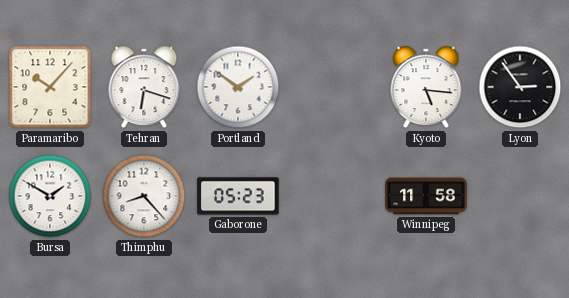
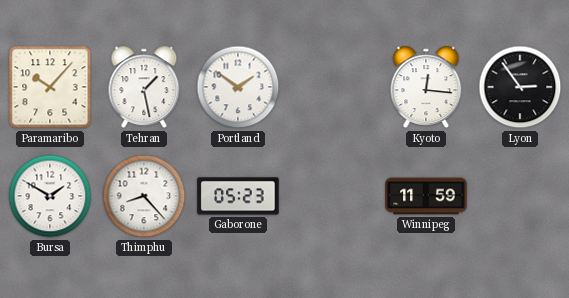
Tehran: 6:18 -> 1:28 (144, 87)
Kyoto: 5:16 -> 12:16 (426, 87)
Winnipeg: 11:58 -> 11:59 (426, 196)
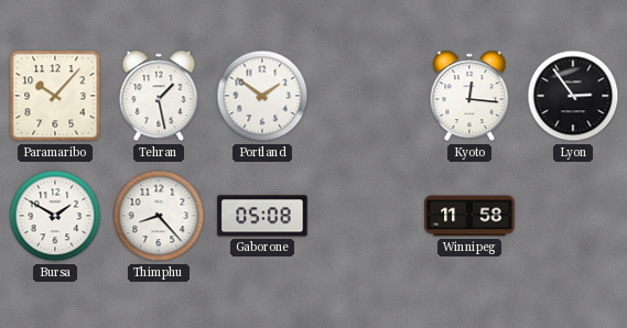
Gaborone: 05:23 -> 05:08 (262, 216)
Winnipeg: 11:59 -> 11:58 (469, 216)
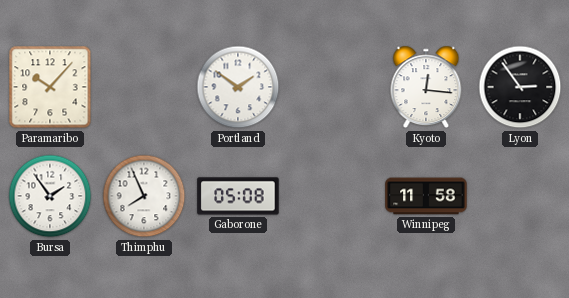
Tehran: 1:28 -> none (159, 96)
Bursa: 1:50 -> 1:54 (50, 196)
Thimphu: 8:23 -> 7:56 (144, 196)
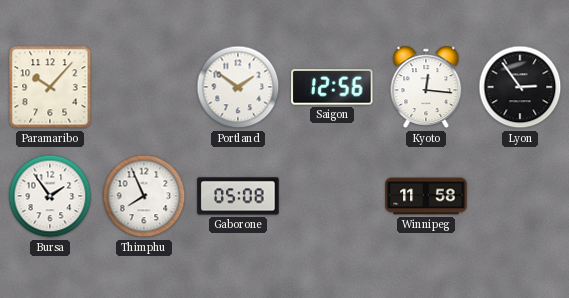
Saigon: none -> 12:56 (332, 87)
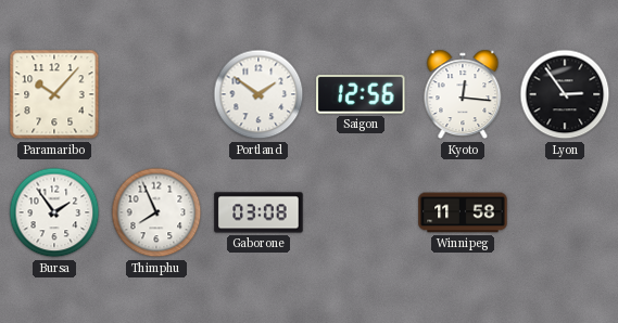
Gaborone: 05:08 -> 03:08 (258, 212)
